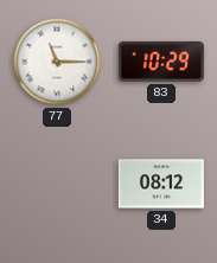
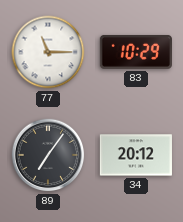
89: none -> 7:06 (48, 155)
34: 08:12 -> 20:12 (136, 155)
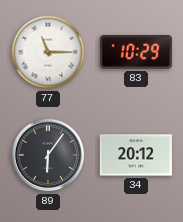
89: 7:06 -> 6:06 (48, 155)
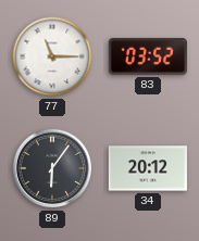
83: 10:29 -> 03:52 (148, 56)
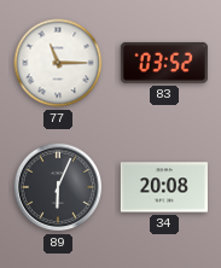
89: 6:06 -> 6:04 (58, 187)
34: 20:12 -> 20:08 (164, 187)
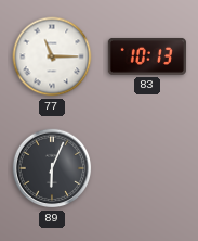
83: 03:52 -> 10:13 (147, 56)
34: 20:08 -> none (164, 187)
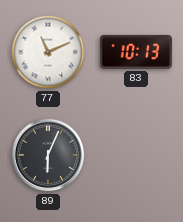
77: 11:15 -> 11:11 (48, 52)
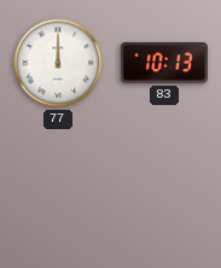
77: 11:11 -> 12:00 (58, 63)
89: 6:04 -> none (48, 155)
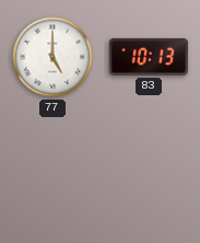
77: 12:00 -> 5:00 (52, 57)
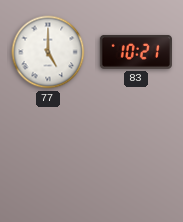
83: 10:13 -> 10:21 (136, 52)
